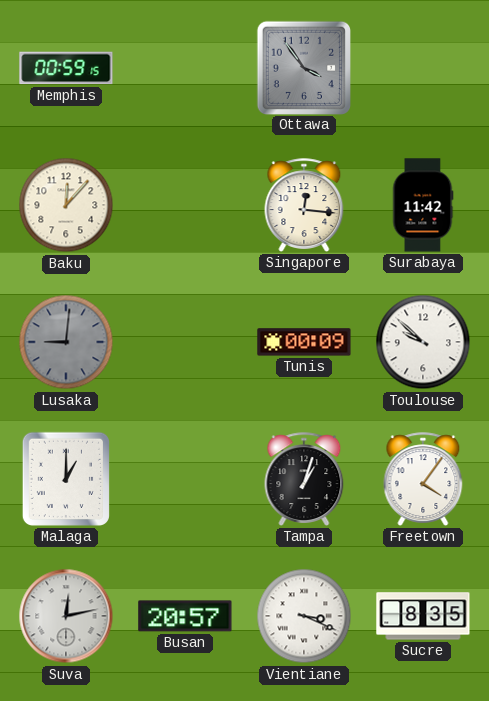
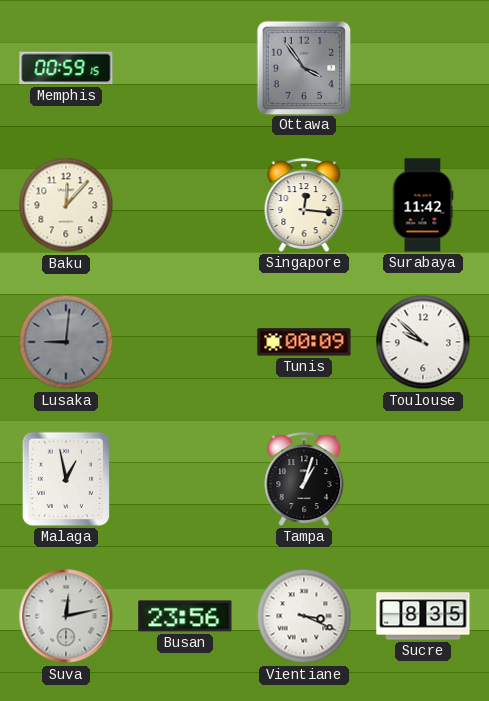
Malaga: 1:00 -> 12:58 (66, 479)
Freetown: 4:06 -> none (423, 479)
Busan: 20:57 -> 23:56 (185, 616)
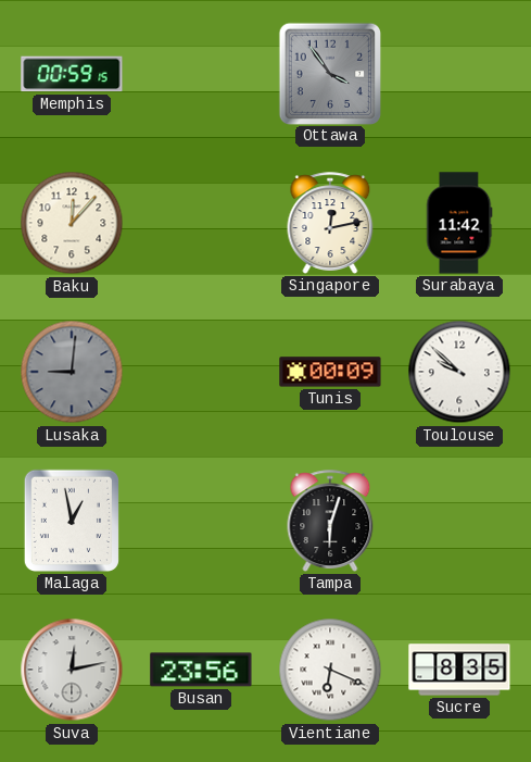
Singapore: 12:16 -> 12:13 (330, 223)
Tampa: 1:03 -> 6:03 (330, 521)
Vientiane: 3:19 -> 6:19 (330, 670)
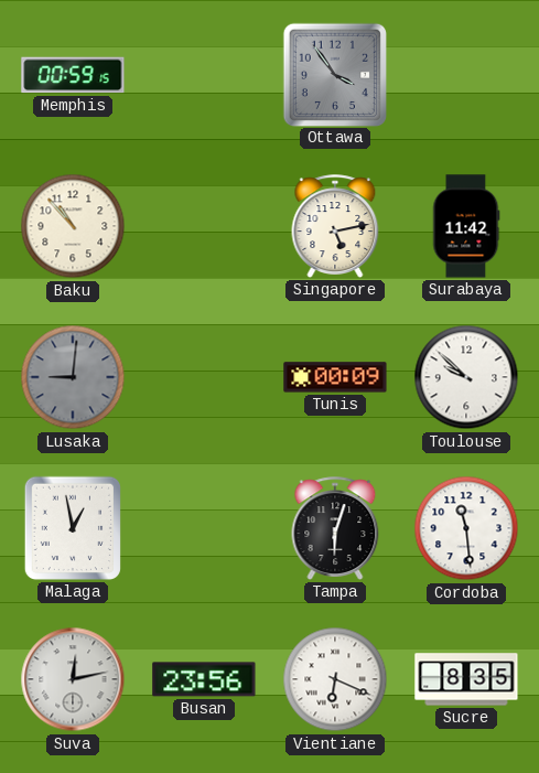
Baku: 12:07 -> 10:53 (73, 226)
Singapore: 12:13 -> 5:13 (335, 226)
Cordoba: none -> 11:29 (466, 528)
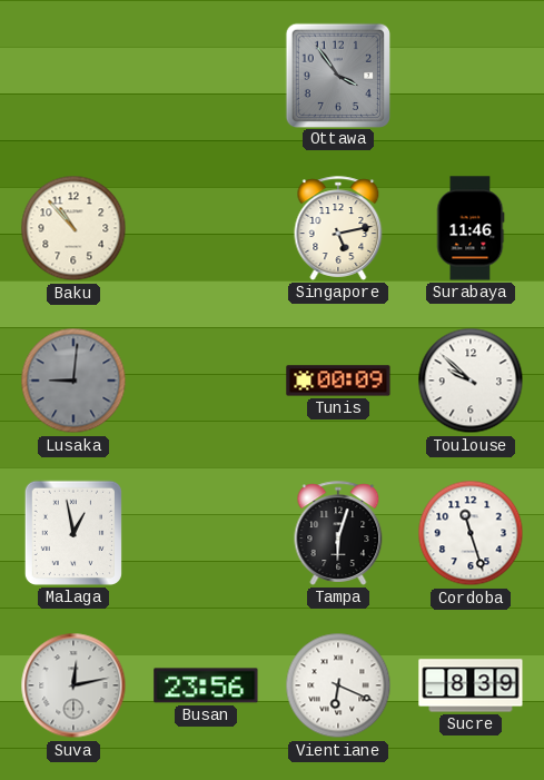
Memphis: 00:59 -> none (73, 75)
Surabaya: 11:42 -> 11:46 (471, 228)
Cordoba: 11:29 -> 11:27 (471, 533)
Sucre: 8:35 -> 8:39 (471, 685)
